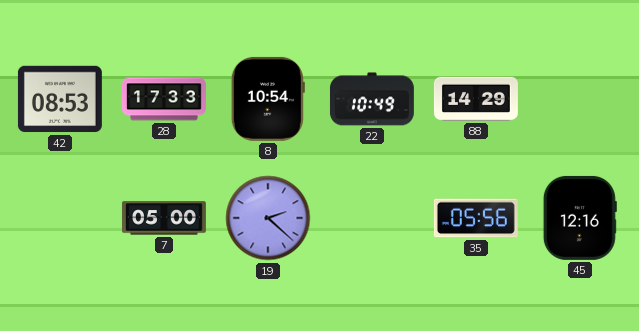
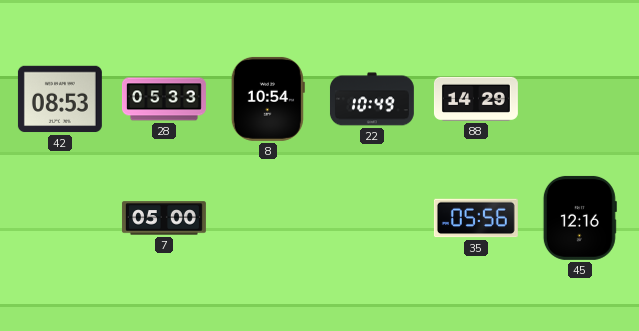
28: 17:33 -> 05:33 (164, 99)
19: 2:22 -> none (268, 218)
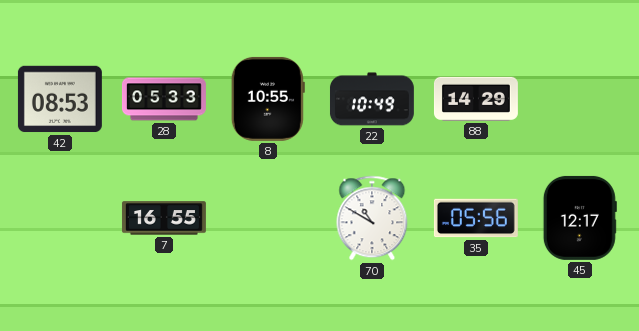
8: 10:54 -> 10:55 (268, 99)
7: 05:00 -> 16:55 (164, 218)
70: none -> 10:50 (372, 218)
45: 12:16 -> 12:17 (580, 218)
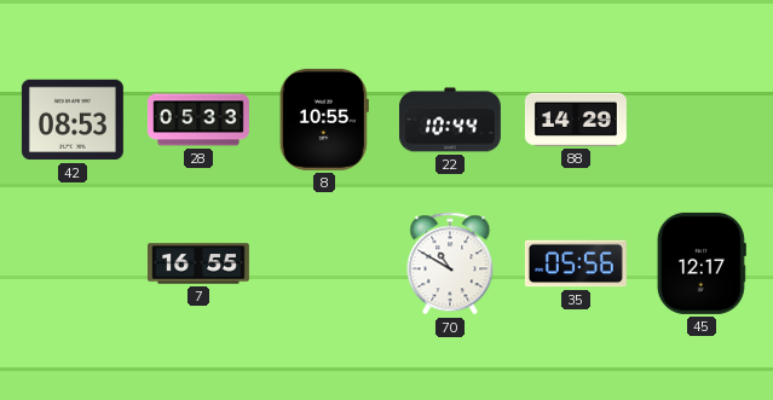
22: 10:49 -> 10:44 (450, 120)
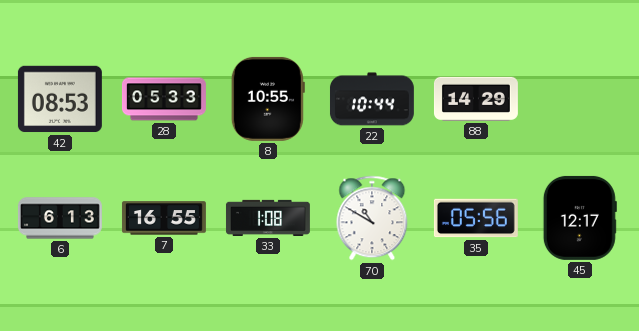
6: none -> 6:13 (60, 218)
33: none -> 1:08 (268, 218)
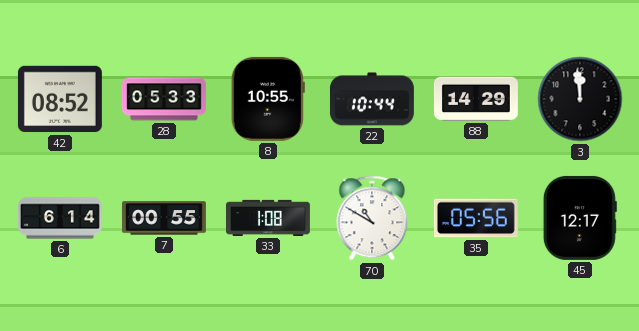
42: 08:53 -> 08:52 (60, 99)
3: none -> 11:59 (580, 99)
6: 6:13 -> 6:14 (60, 218)
7: 16:55 -> 00:55 (164, 218)
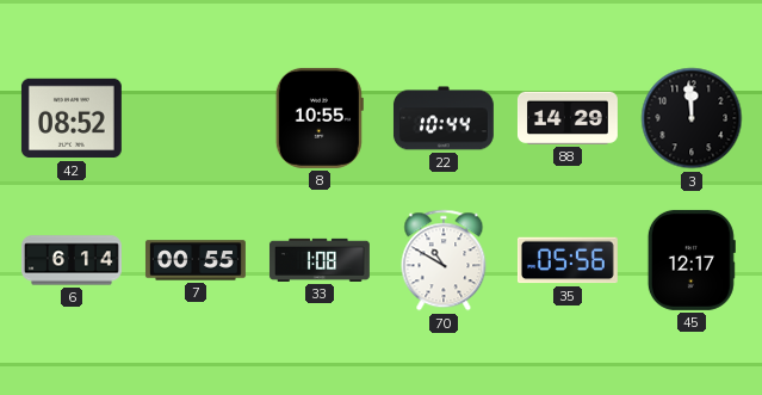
28: 05:33 -> none (164, 99)
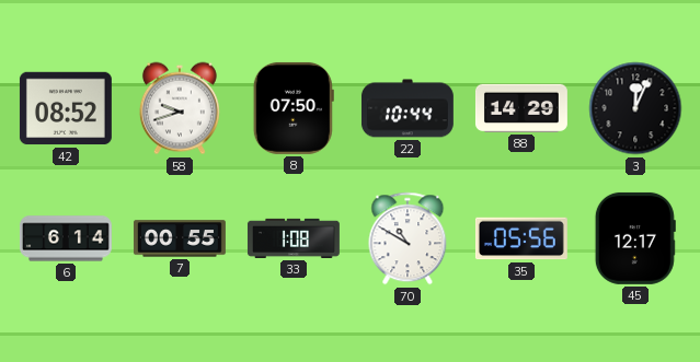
58: none -> 9:42 (180, 108)
8: 10:55 -> 07:50 (294, 108)
3: 11:59 -> 12:04 (635, 108)
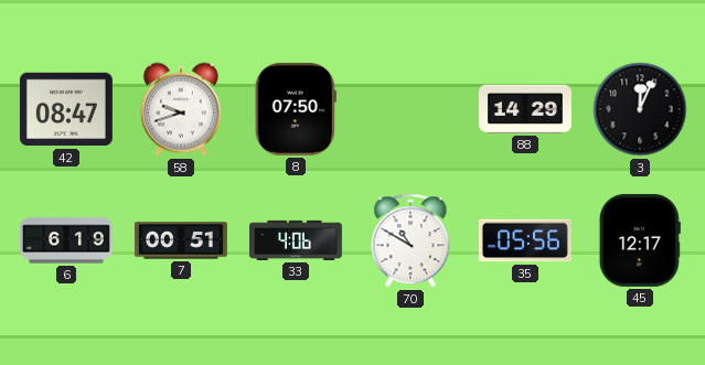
42: 08:52 -> 08:47 (66, 109)
22: 10:44 -> none (408, 108)
6: 6:14 -> 6:19 (66, 240)
7: 00:55 -> 00:51 (181, 240)
33: 1:08 -> 4:06 (296, 240)
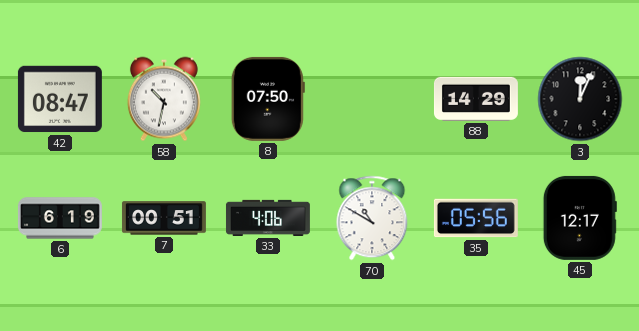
58: 9:42 -> 10:32 (164, 99)
